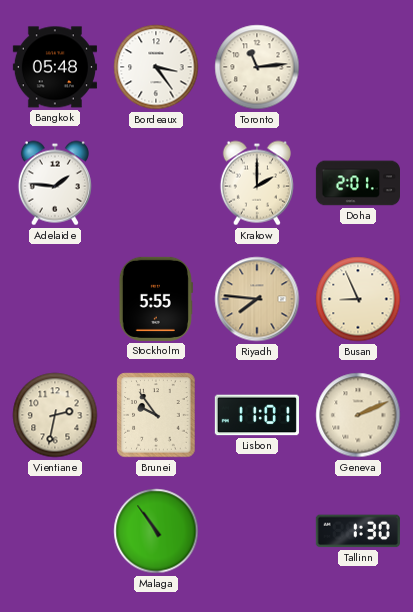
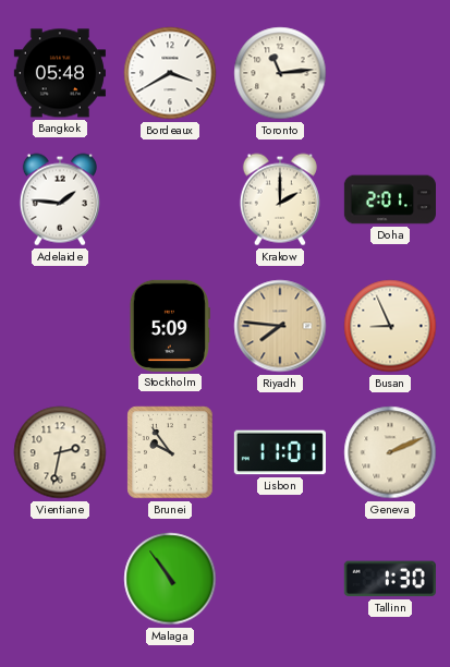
Bordeaux: 3:24 -> 3:40 (170, 73)
Stockholm: 5:55 -> 5:09 (170, 326)
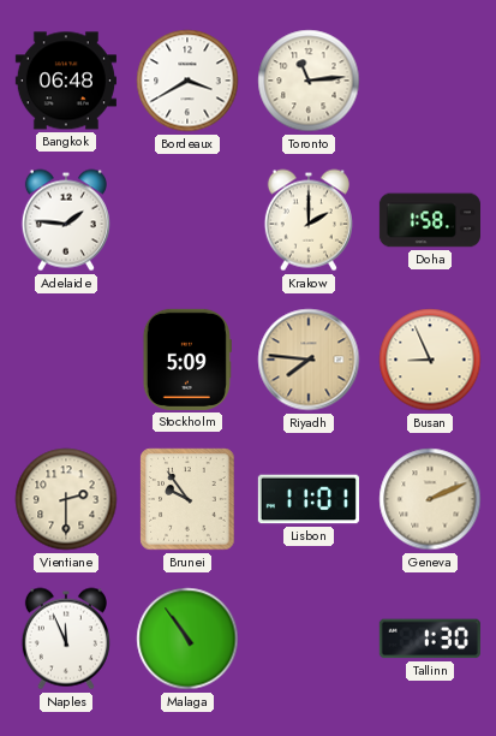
Bangkok: 05:48 -> 06:48 (66, 81)
Doha: 2:01 -> 1:58 (429, 220)
Vientiane: 2:32 -> 2:30 (66, 499)
Naples: none -> 11:56 (66, 639)
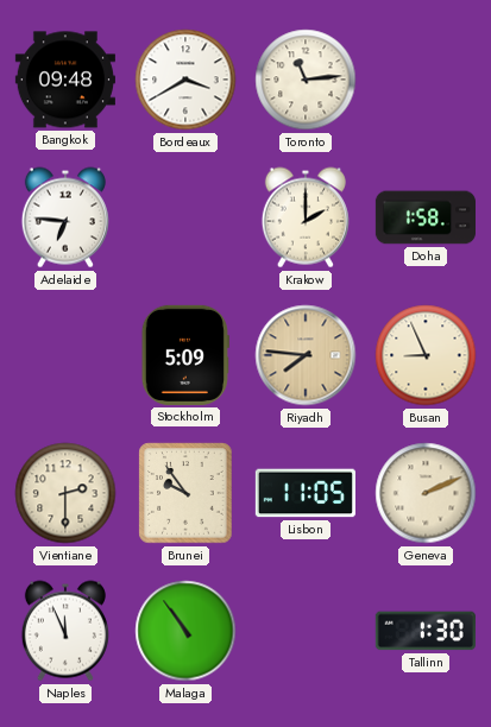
Bangkok: 06:48 -> 09:48 (65, 80)
Adelaide: 1:46 -> 6:46 (65, 217)
Lisbon: 11:01 -> 11:05 (306, 493)
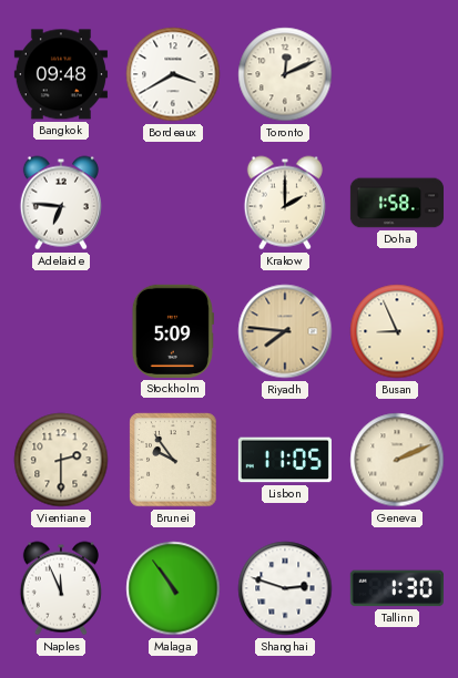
Toronto: 11:14 -> 12:11 (285, 74)
Shanghai: none -> 2:48 (285, 588)
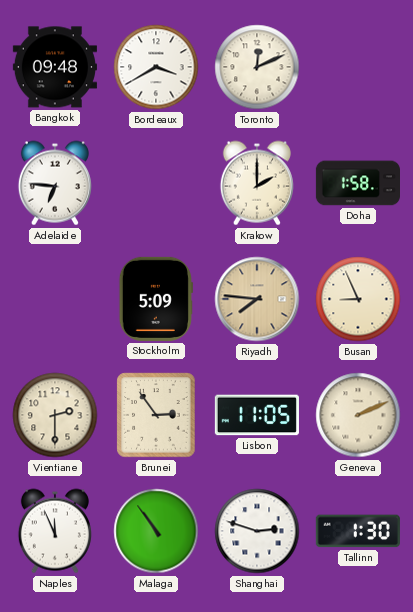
Brunei: 9:54 -> 2:54 (156, 415)
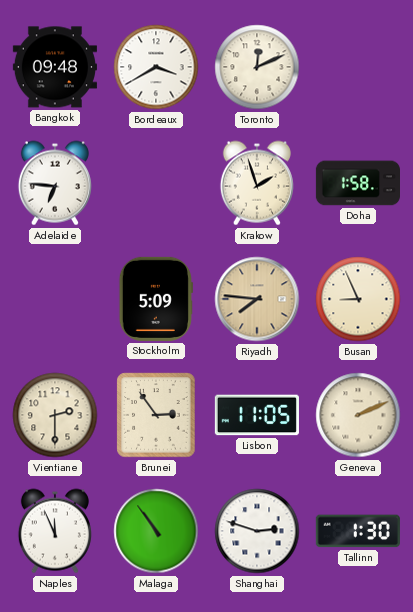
Krakow: 2:00 -> 1:57 (257, 183)
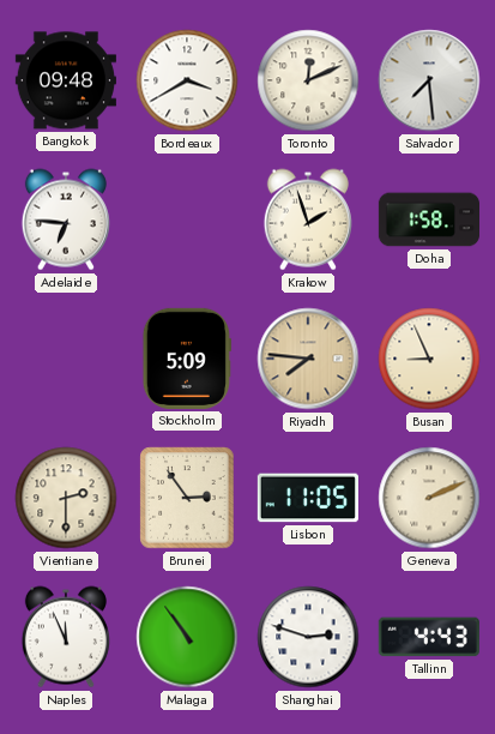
Salvador: none -> 7:29 (429, 80)
Tallinn: 1:30 -> 4:43 (429, 637)
